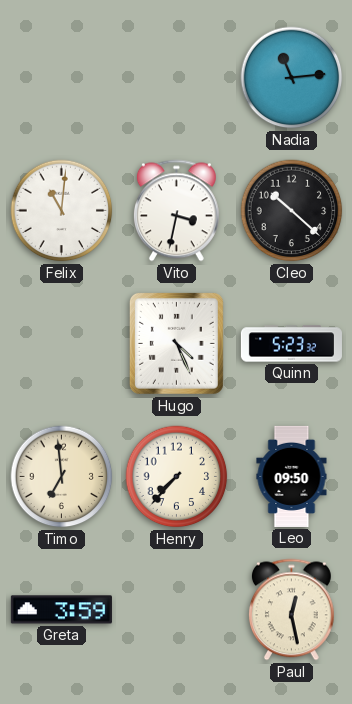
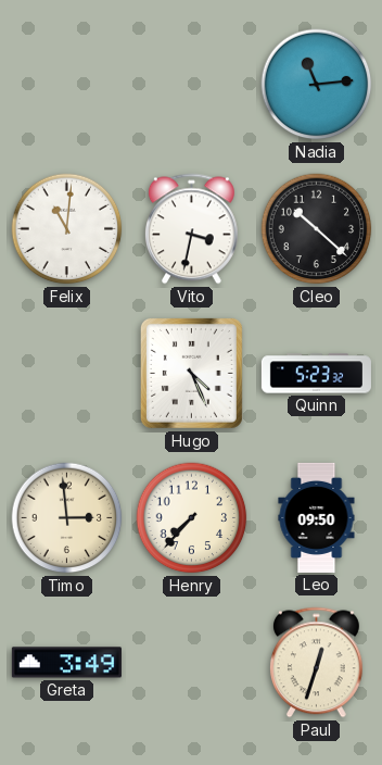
Timo: 6:59 -> 2:59 (67, 518)
Greta: 3:59 -> 3:49 (66, 663)
Paul: 12:28 -> 12:33 (316, 663)
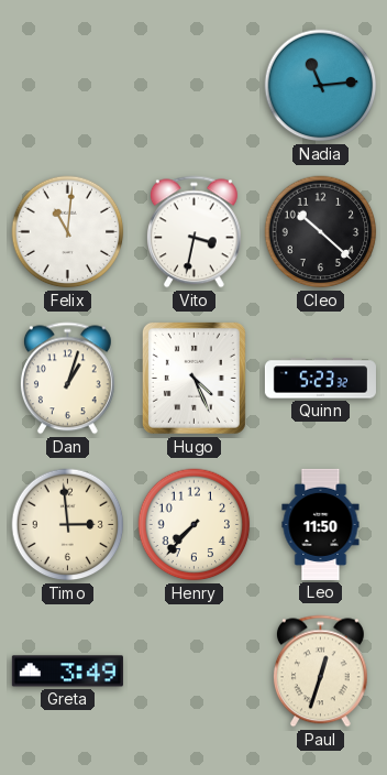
Dan: none -> 1:03 (67, 379)
Leo: 09:50 -> 11:50 (321, 524)
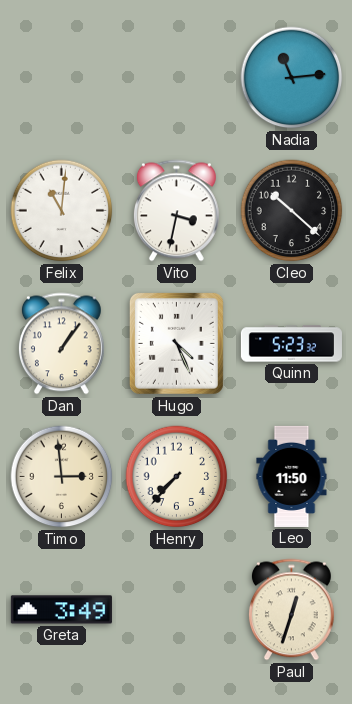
Dan: 1:03 -> 1:06 (61, 344)
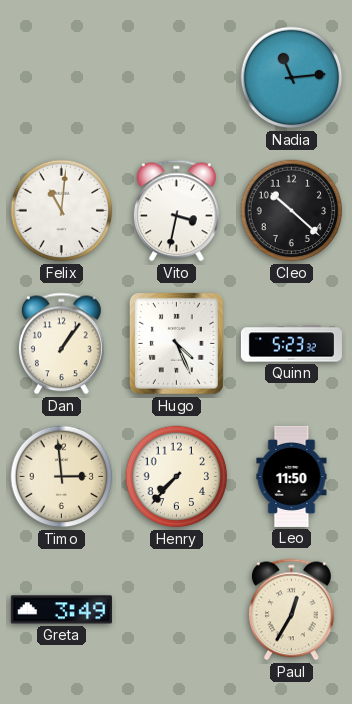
Paul: 12:33 -> 12:35 (291, 610)
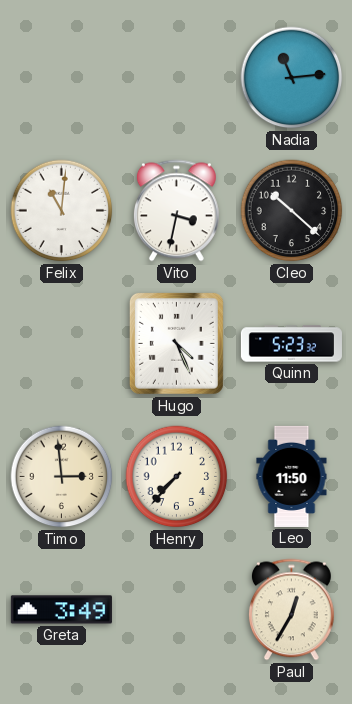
Dan: 1:06 -> none (61, 344)
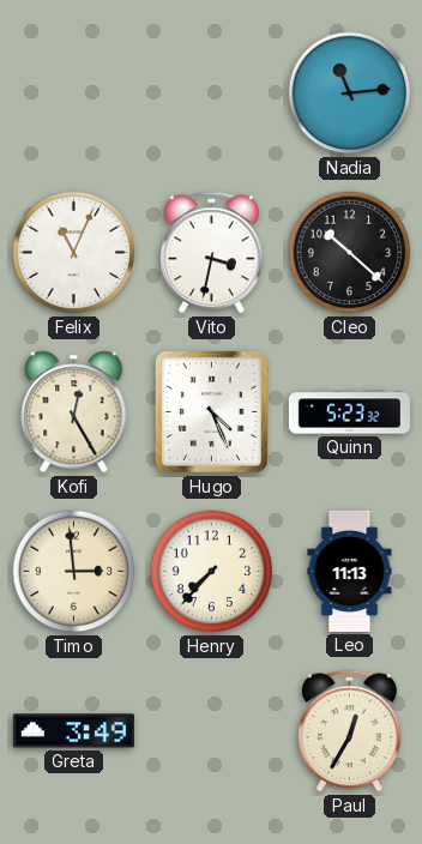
Felix: 11:01 -> 11:04 (74, 253)
Kofi: none -> 12:25 (74, 412)
Leo: 11:50 -> 11:13 (350, 571)
